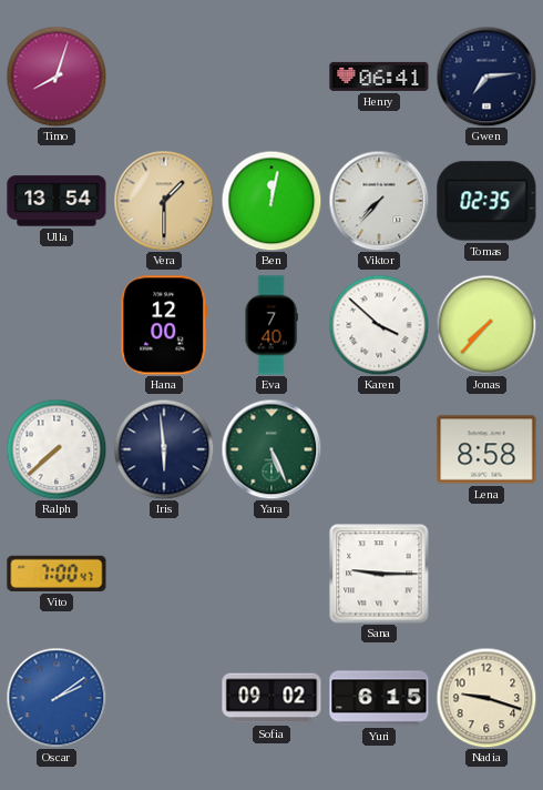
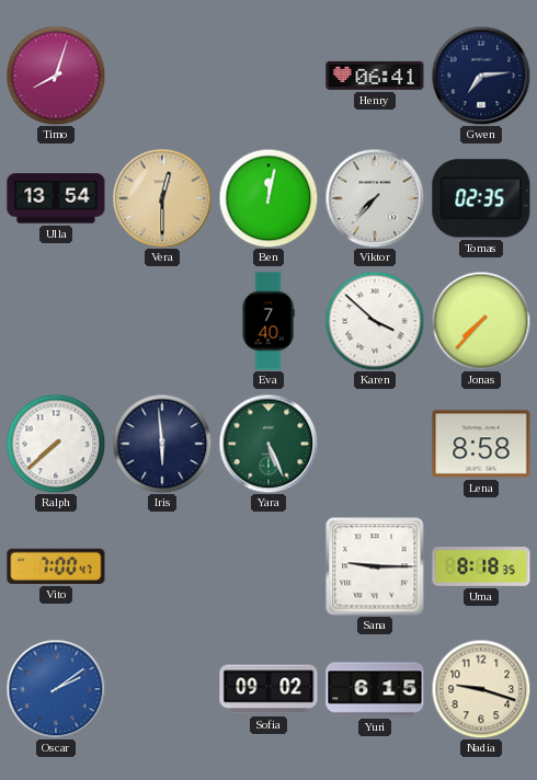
Vera: 1:30 -> 12:30 (162, 198)
Hana: 12:00 -> none (164, 325)
Uma: none -> 8:18 (481, 566)
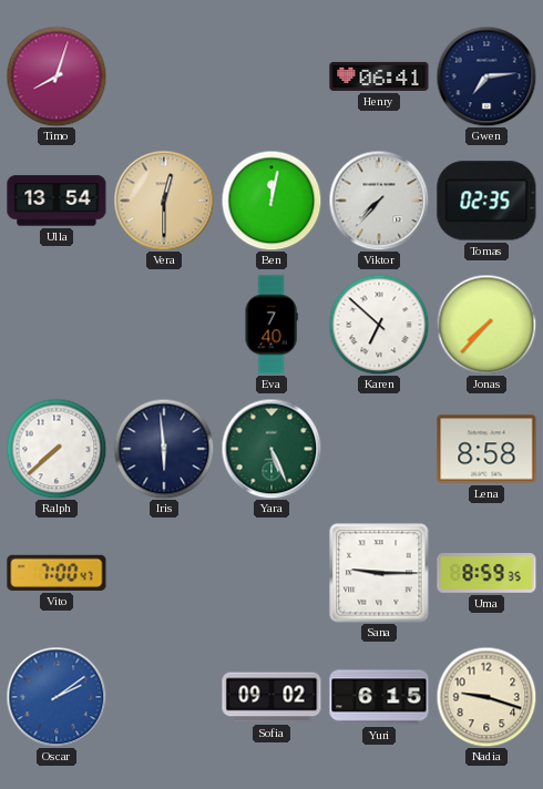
Karen: 3:52 -> 6:52 (379, 325)
Uma: 8:18 -> 8:59 (486, 573)
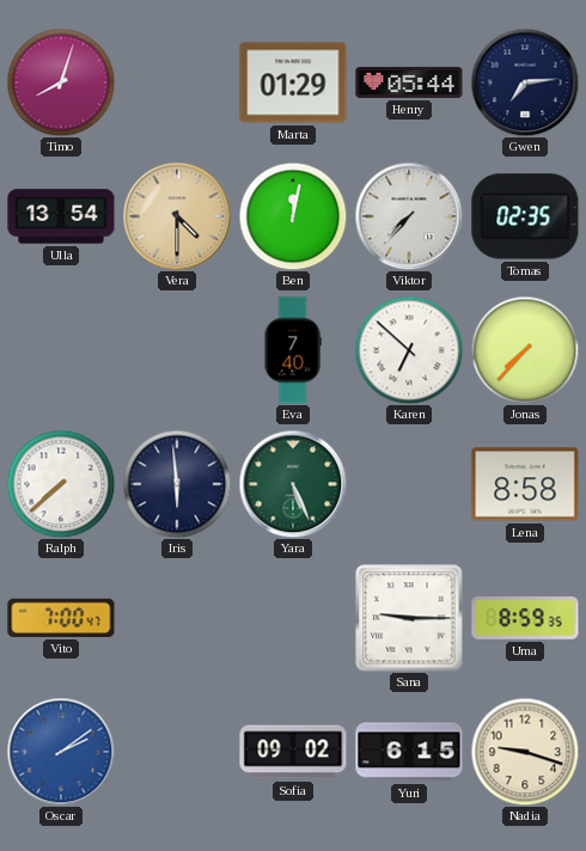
Marta: none -> 01:29 (293, 82)
Henry: 06:41 -> 05:44 (409, 82)
Vera: 12:30 -> 4:30 (177, 216)
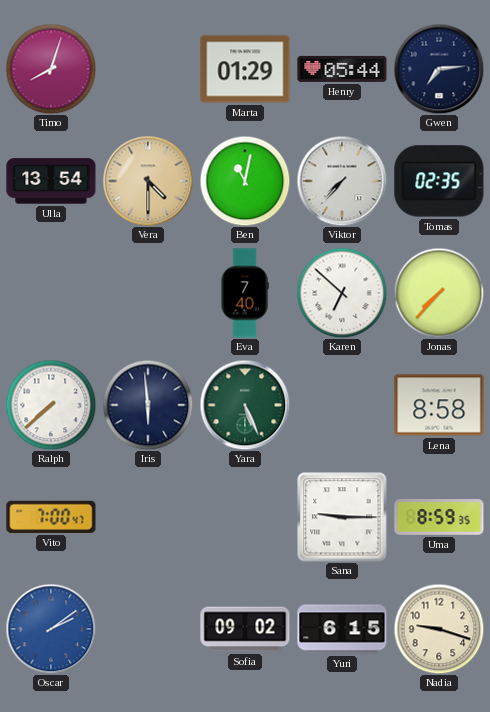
Ben: 12:02 -> 11:02 (245, 181)
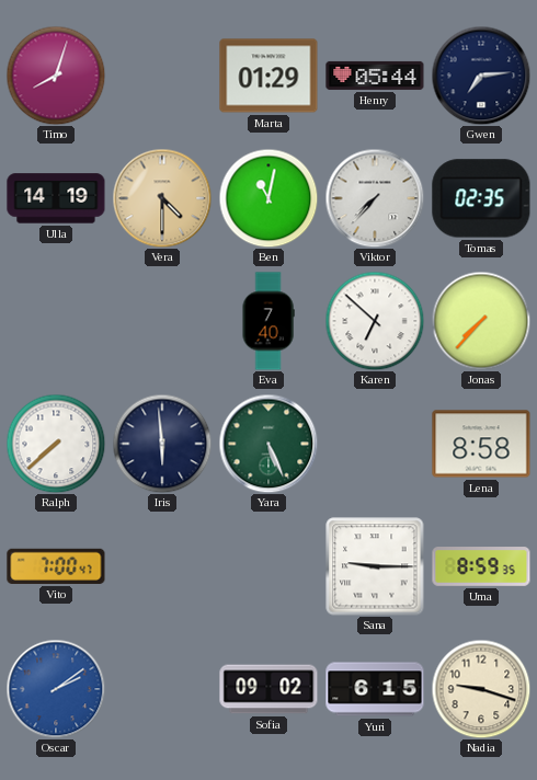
Ulla: 13:54 -> 14:19 (56, 198)
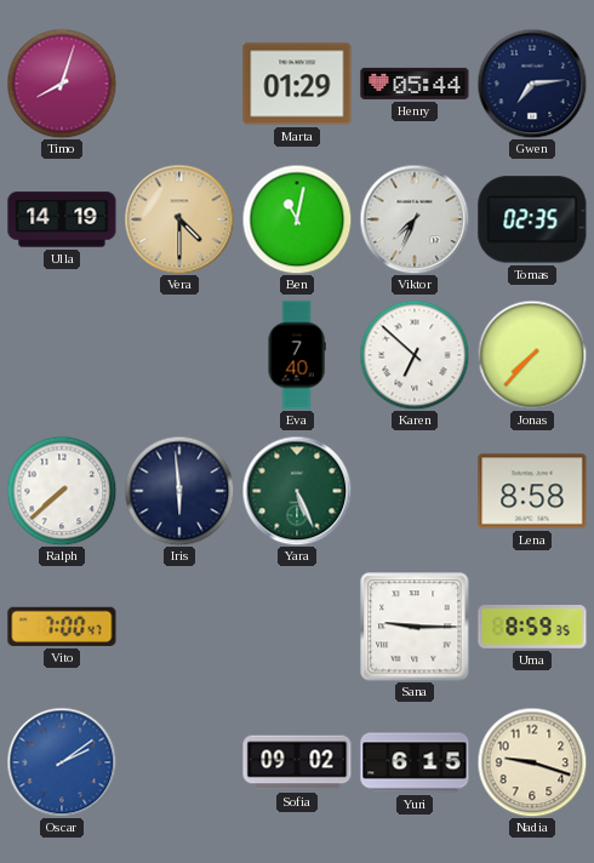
Viktor: 7:37 -> 7:34 (415, 219)
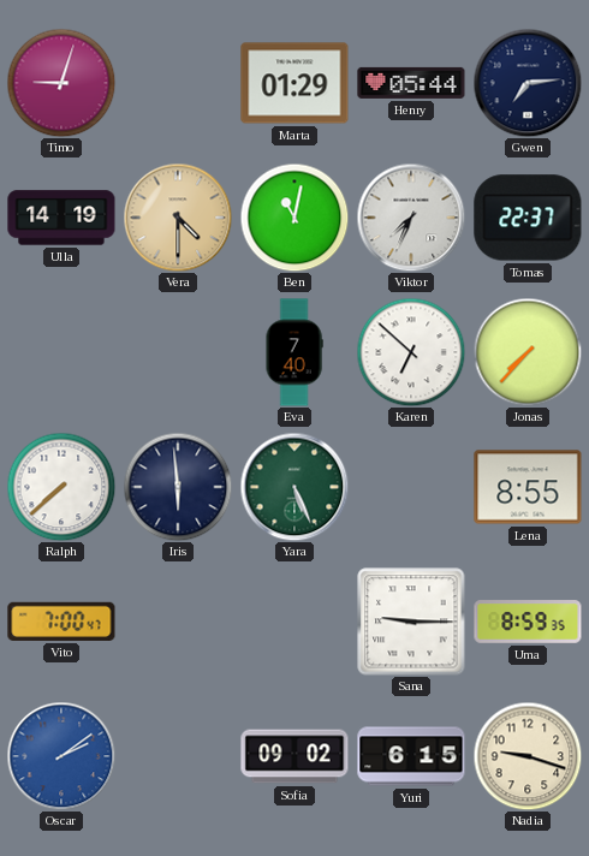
Timo: 8:03 -> 9:03 (61, 83)
Tomas: 02:35 -> 22:37 (528, 218)
Lena: 8:58 -> 8:55 (528, 487)
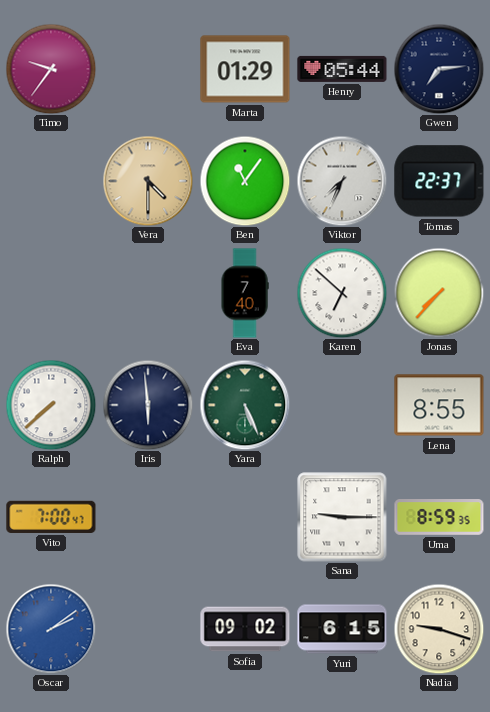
Timo: 9:03 -> 9:36 (51, 69)
Ulla: 14:19 -> none (61, 218)
Ben: 11:02 -> 11:06 (245, 181)
